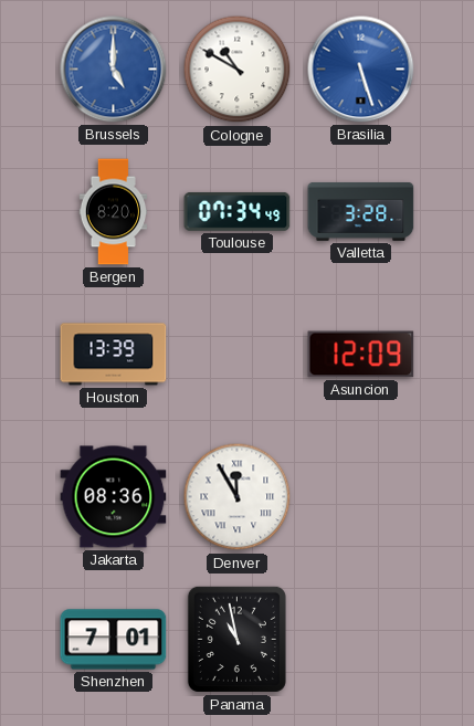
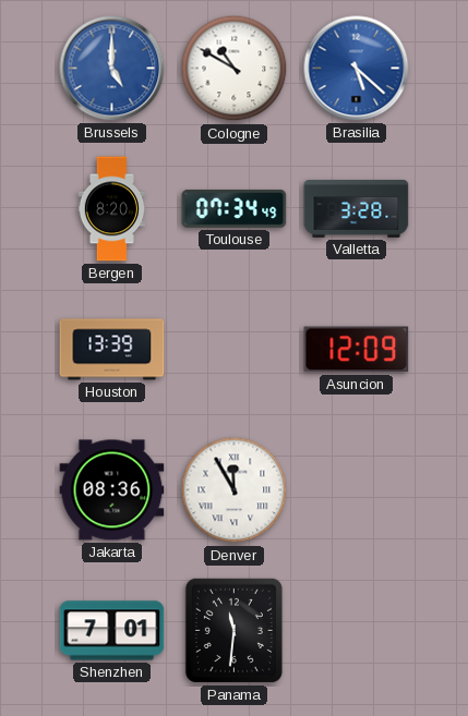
Brasilia: 5:27 -> 5:22 (357, 69)
Panama: 10:58 -> 11:31 (233, 630)
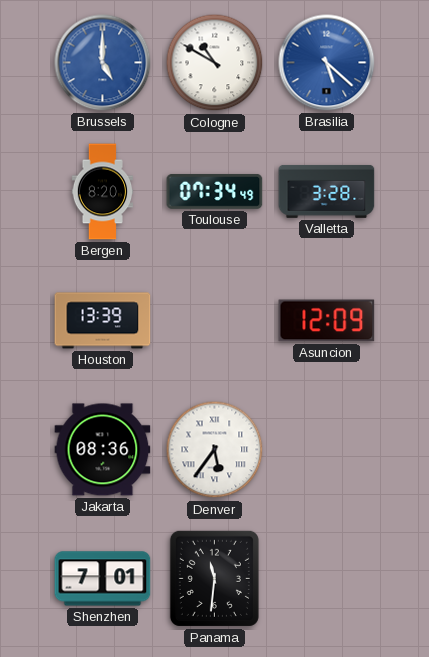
Denver: 11:55 -> 5:36 (215, 450)
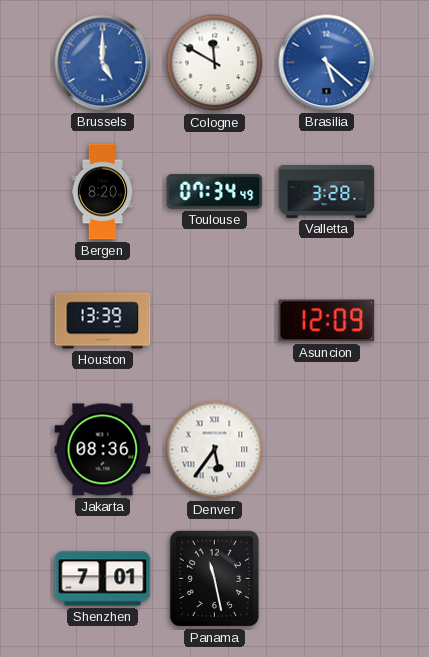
Cologne: 10:50 -> 11:50 (215, 63)
Panama: 11:31 -> 11:28 (214, 578)
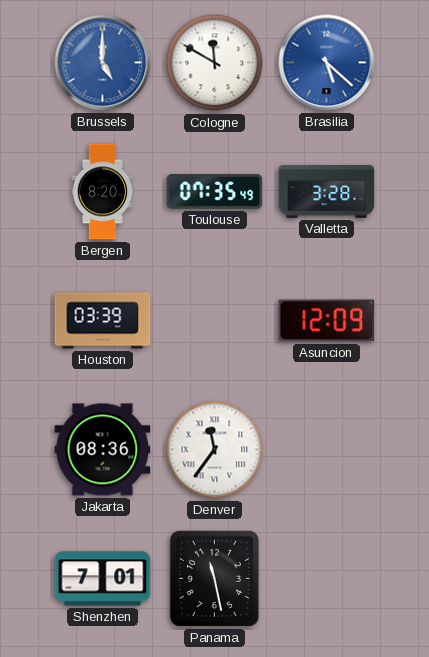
Toulouse: 07:34 -> 07:35 (215, 191)
Houston: 13:39 -> 03:39 (103, 321)
Denver: 5:36 -> 11:36 (215, 450)
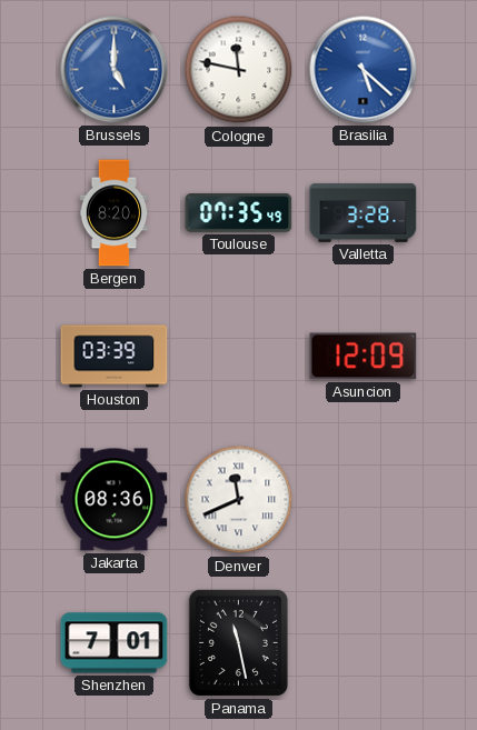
Cologne: 11:50 -> 11:47 (239, 70)
Denver: 11:36 -> 11:41 (239, 500)
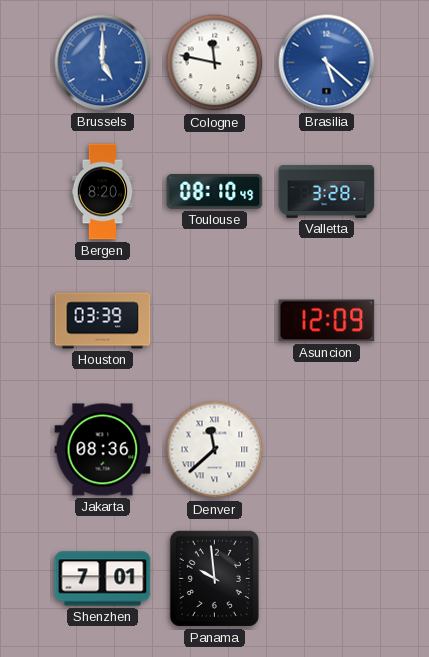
Toulouse: 07:35 -> 08:10 (215, 191)
Denver: 11:41 -> 11:38 (215, 450)
Panama: 11:28 -> 9:59 (214, 578)
